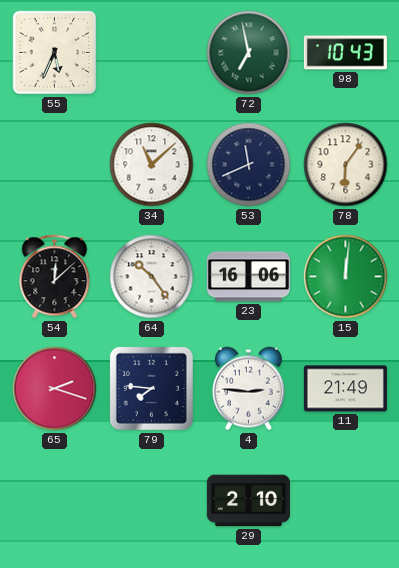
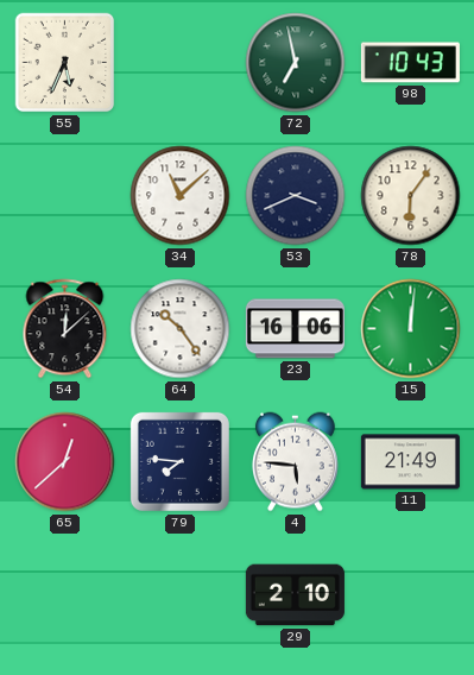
53: 11:41 -> 3:41 (296, 196)
65: 2:18 -> 12:38 (65, 462)
4: 2:46 -> 5:46 (295, 462)
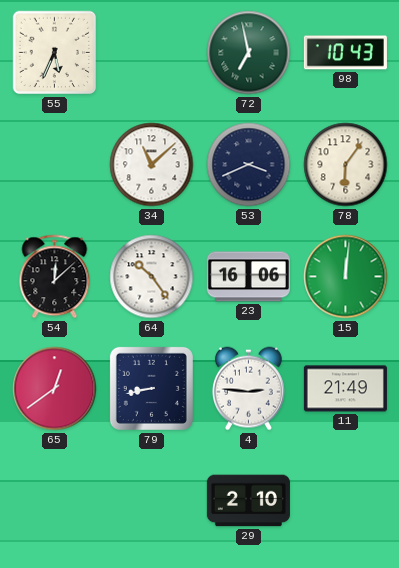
65: 12:38 -> 12:39 (55, 389)
79: 7:46 -> 8:43 (151, 388)
4: 5:46 -> 2:46 (248, 389)
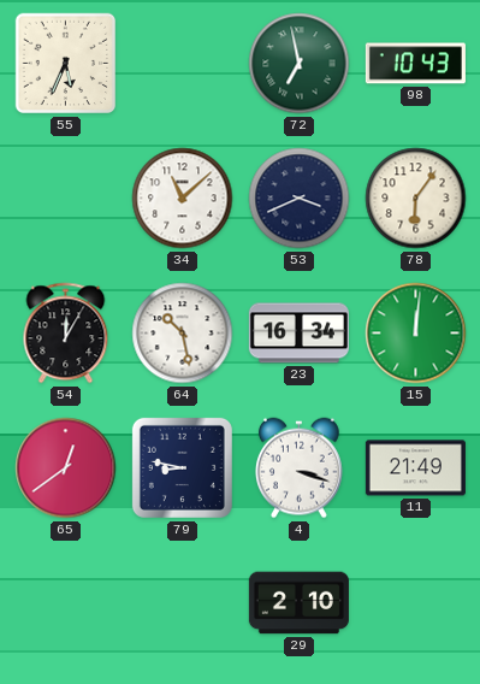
54: 12:08 -> 12:05 (66, 334)
64: 10:24 -> 10:28 (183, 334)
23: 16:06 -> 16:34 (298, 334)
79: 8:43 -> 8:47 (182, 467)
4: 2:46 -> 3:18 (298, 468)
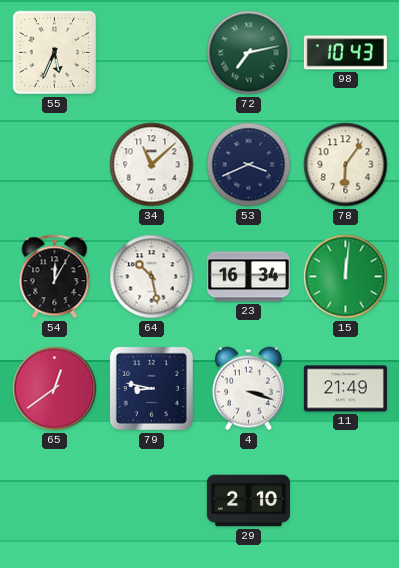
72: 6:58 -> 7:13 (249, 53)
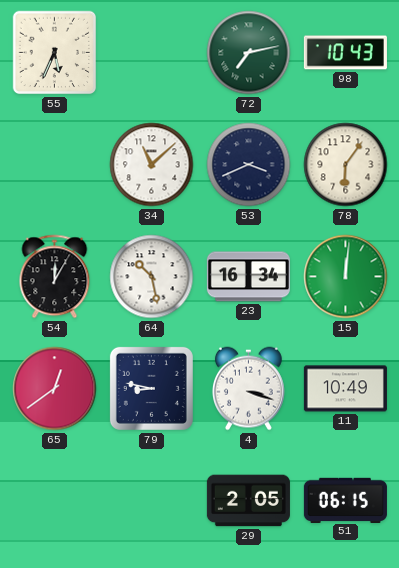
11: 21:49 -> 10:49 (345, 389)
29: 2:10 -> 2:05 (248, 501)
51: none -> 06:15 (345, 500)
